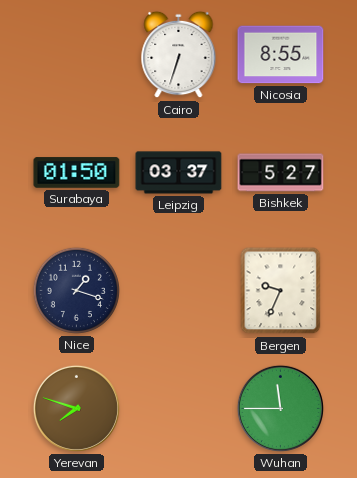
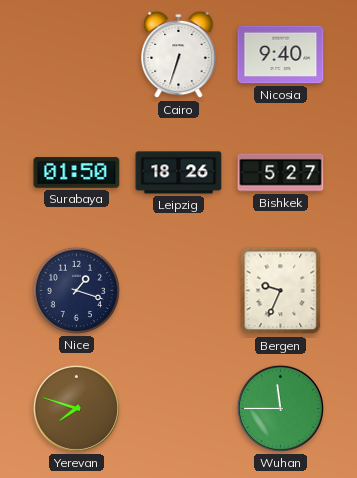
Nicosia: 8:55 -> 9:40 (281, 55)
Leipzig: 03:37 -> 18:26 (179, 173)
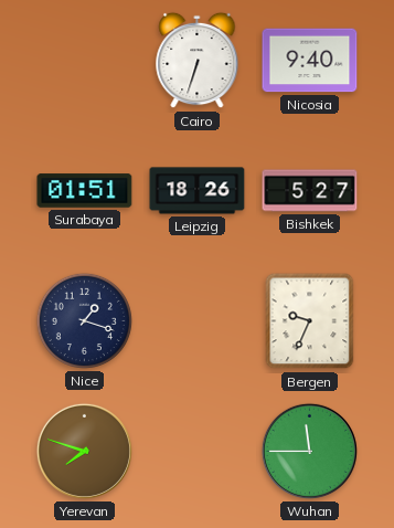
Surabaya: 01:50 -> 01:51 (85, 191)
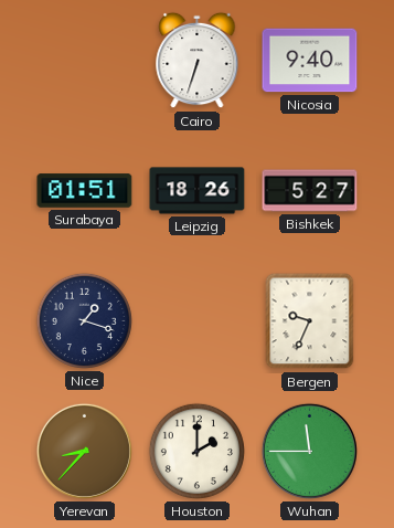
Yerevan: 7:48 -> 8:37 (84, 451)
Houston: none -> 2:00 (196, 451)
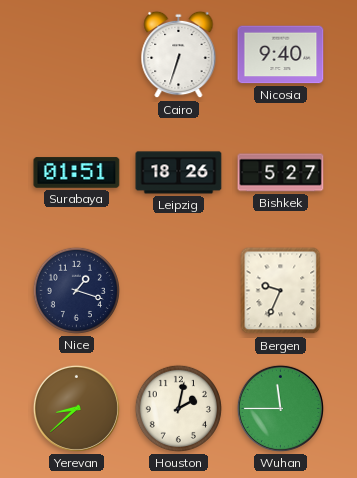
Yerevan: 8:37 -> 8:38 (76, 408)
Houston: 2:00 -> 2:02 (178, 408)
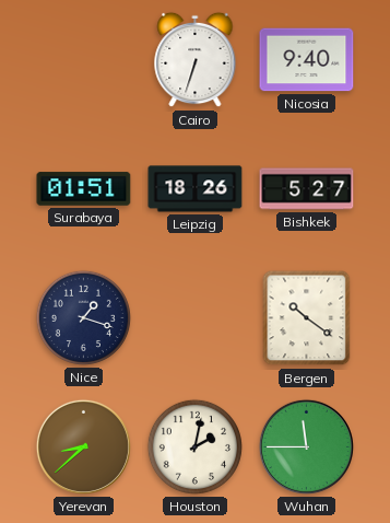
Bergen: 9:34 -> 10:21 (307, 318)
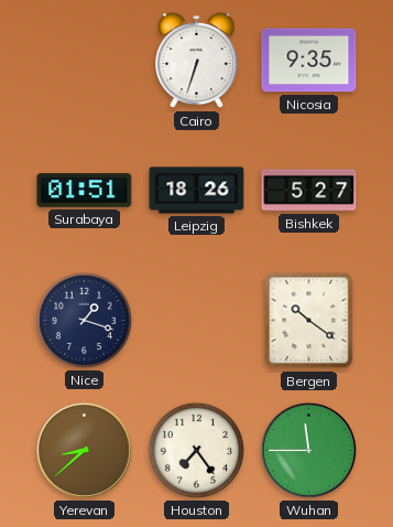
Nicosia: 9:40 -> 9:35 (309, 61)
Houston: 2:02 -> 7:24 (196, 450)
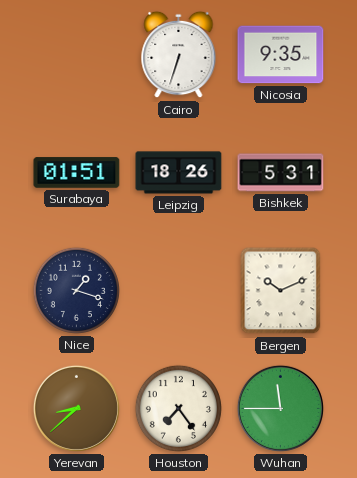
Bishkek: 5:27 -> 5:31 (281, 173)
Bergen: 10:21 -> 10:11 (281, 291)
